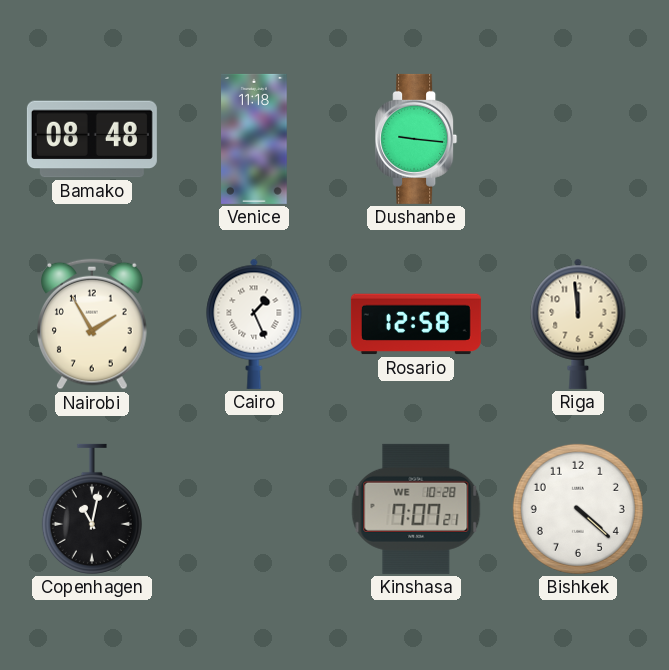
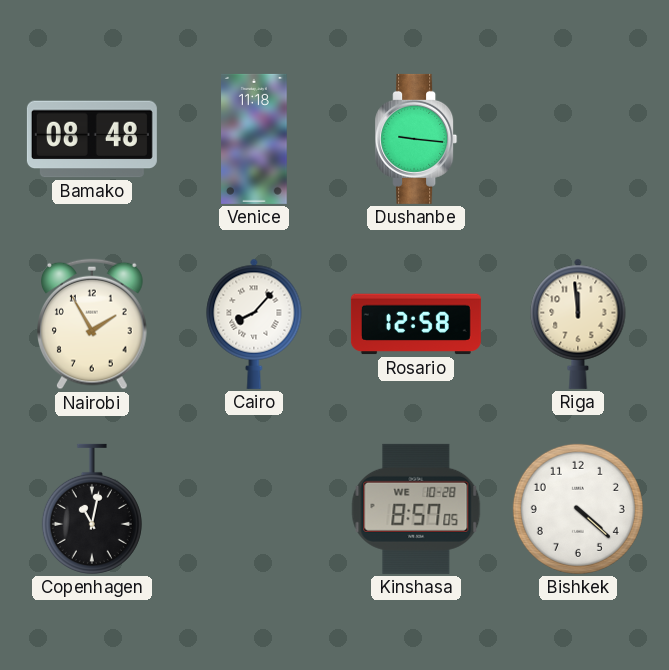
Cairo: 1:26 -> 8:07 (254, 324)
Kinshasa: 7:07 -> 8:57 (416, 509)
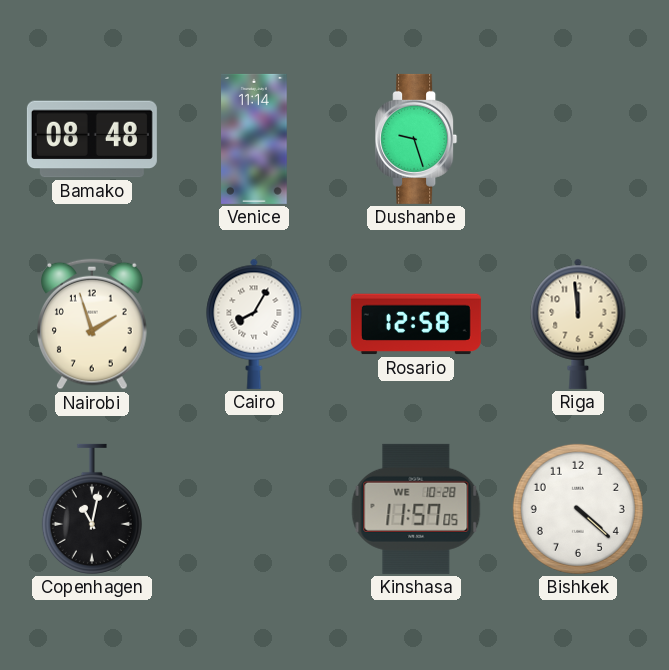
Venice: 11:18 -> 11:14 (254, 139)
Dushanbe: 9:16 -> 9:27 (416, 139)
Nairobi: 1:55 -> 1:57 (93, 324)
Cairo: 8:07 -> 8:05 (254, 324)
Kinshasa: 8:57 -> 11:57 (416, 509)
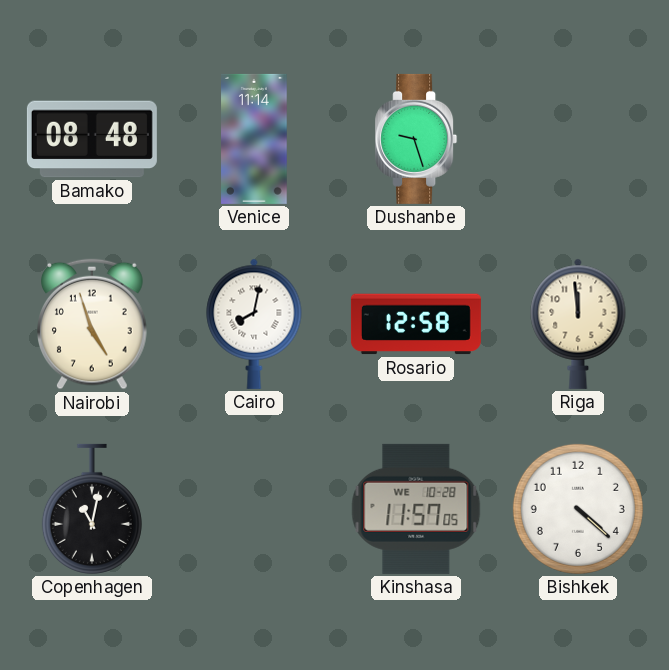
Nairobi: 1:57 -> 4:57 (93, 324)
Cairo: 8:05 -> 8:02 (254, 324)
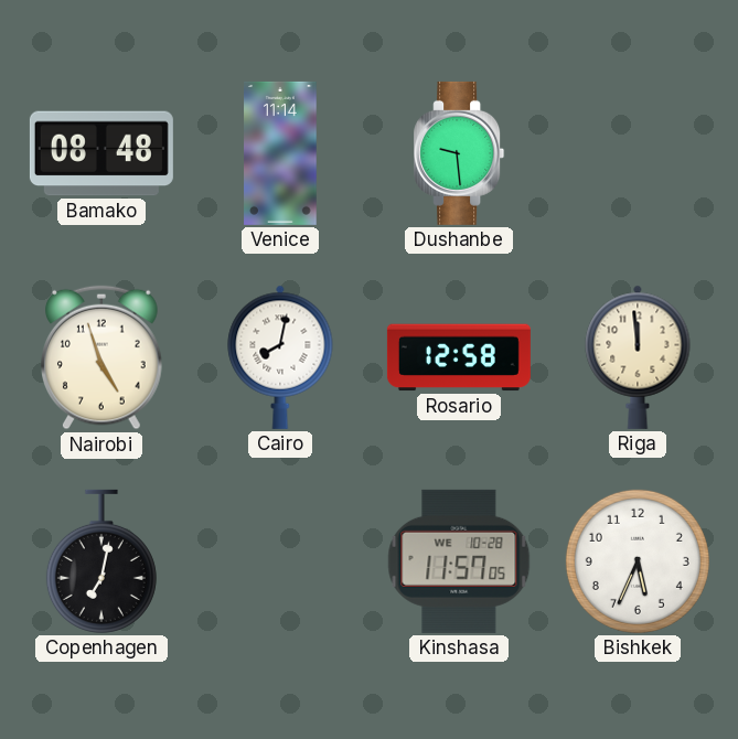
Dushanbe: 9:27 -> 9:29 (459, 153)
Copenhagen: 11:02 -> 7:02 (101, 561)
Bishkek: 4:22 -> 5:34 (638, 561)
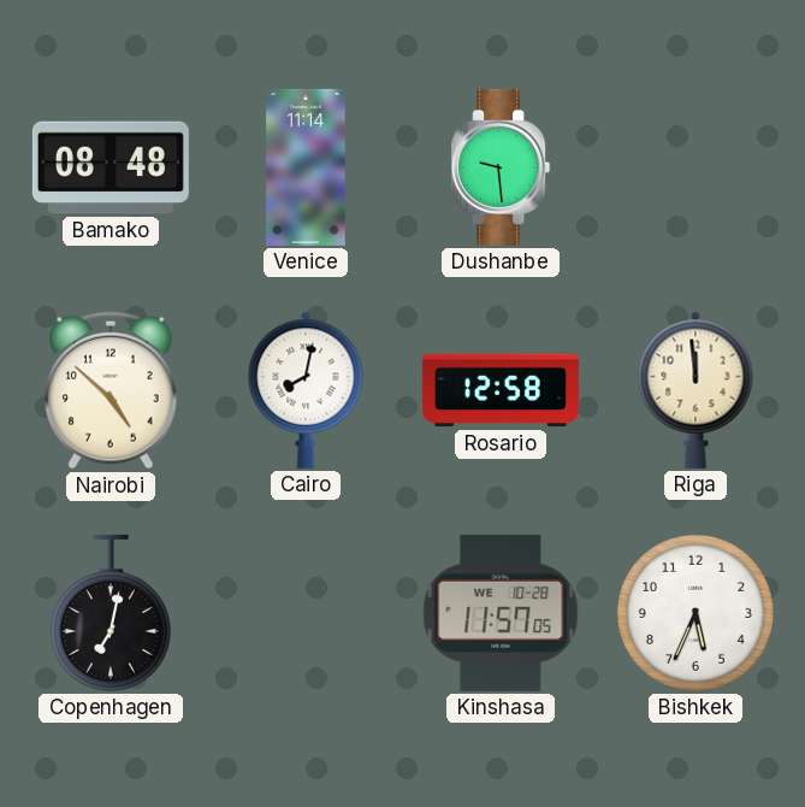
Nairobi: 4:57 -> 4:52 (112, 390)
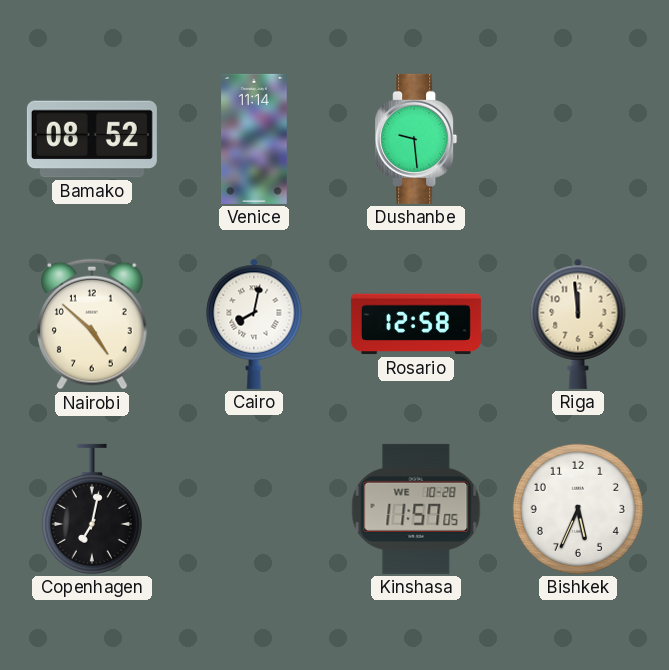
Bamako: 08:48 -> 08:52 (92, 139)
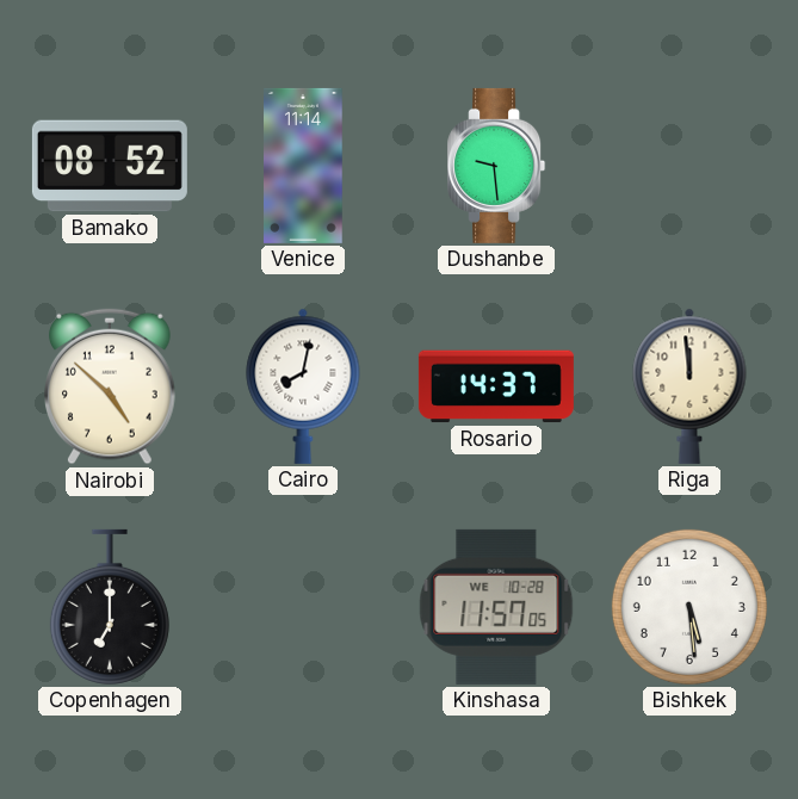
Rosario: 12:58 -> 14:37 (496, 386)
Copenhagen: 7:02 -> 7:00 (110, 607)
Bishkek: 5:34 -> 5:29 (689, 607)
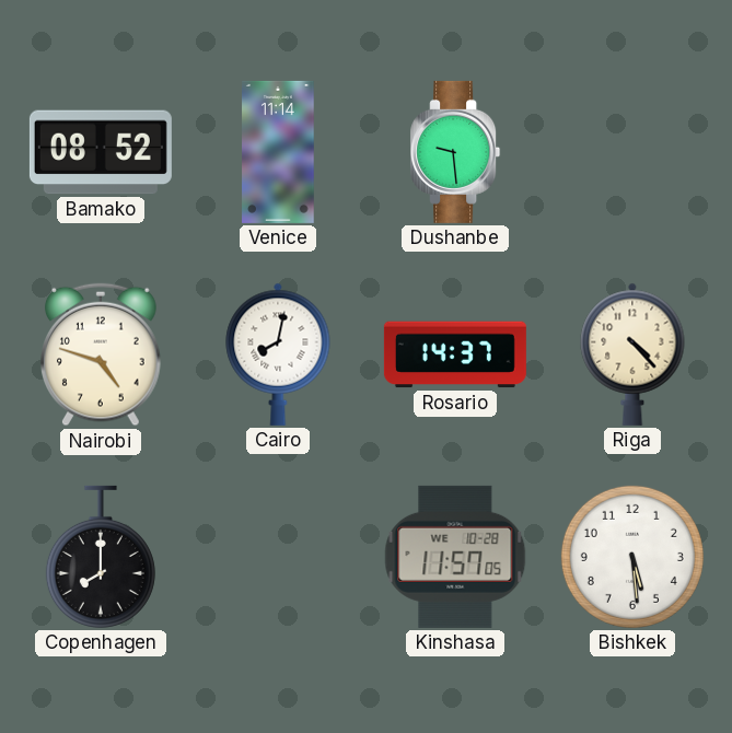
Nairobi: 4:52 -> 4:48 (102, 354)
Riga: 11:59 -> 4:23 (632, 354)
Copenhagen: 7:00 -> 8:00 (101, 557)
